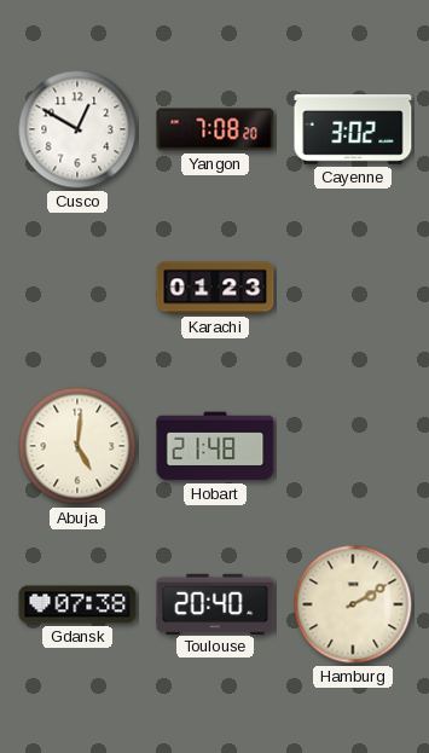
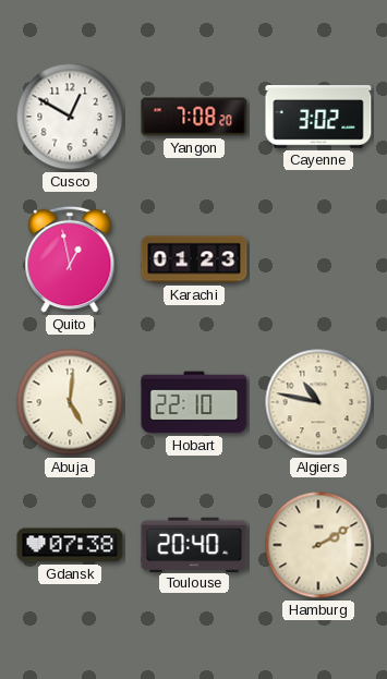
Quito: none -> 12:58 (70, 259)
Hobart: 21:48 -> 22:10 (194, 402)
Algiers: none -> 10:47 (318, 402)
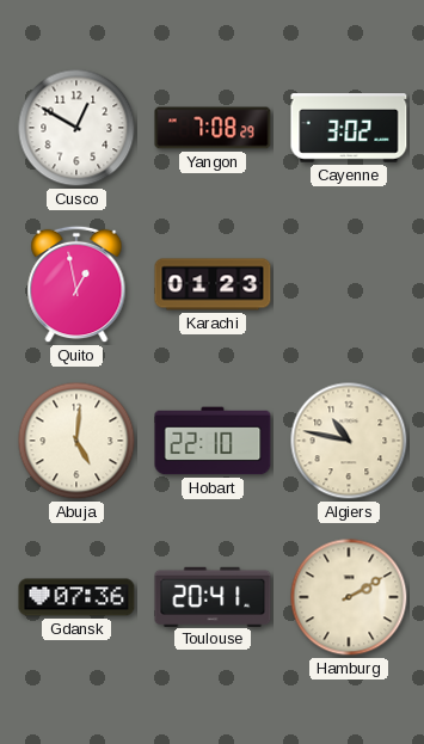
Yangon: 7:08:20 -> 7:08:29 (213, 128)
Gdansk: 07:38 -> 07:36 (76, 597)
Toulouse: 20:40 -> 20:41 (213, 596)
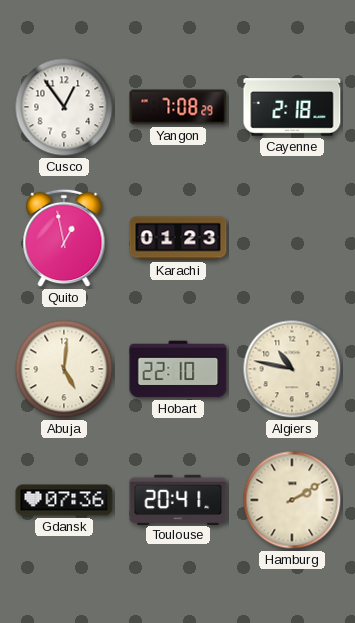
Cusco: 12:50 -> 12:54 (64, 107)
Cayenne: 3:02 -> 2:18 (292, 107)
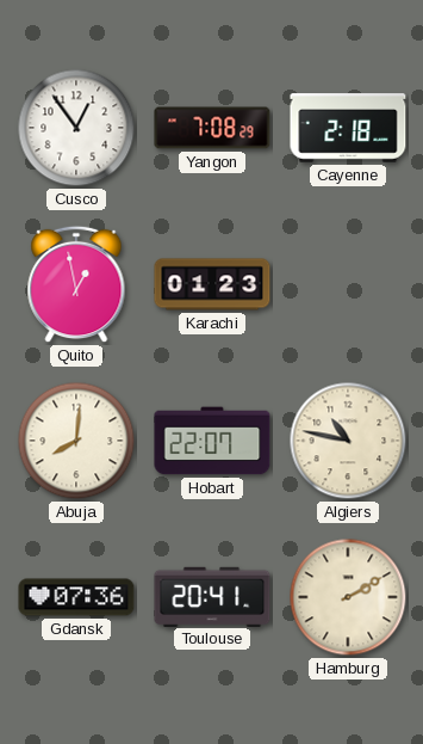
Abuja: 5:01 -> 8:01 (76, 441)
Hobart: 22:10 -> 22:07 (212, 441)
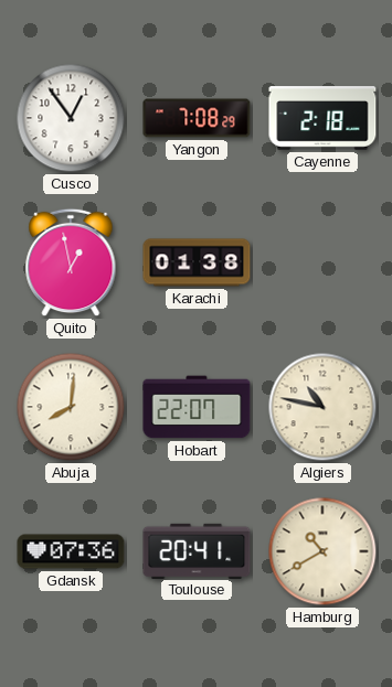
Karachi: 01:23 -> 01:38 (197, 262)
Hamburg: 2:10 -> 10:40 (322, 551)
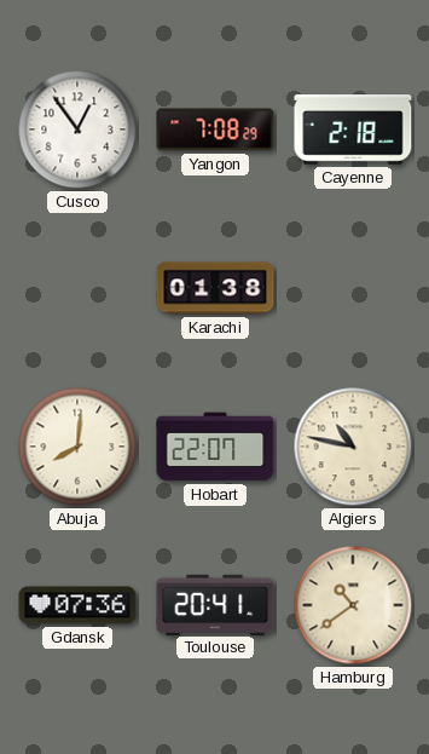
Quito: 12:58 -> none (71, 262)
Hamburg: 10:40 -> 10:39 (353, 605)
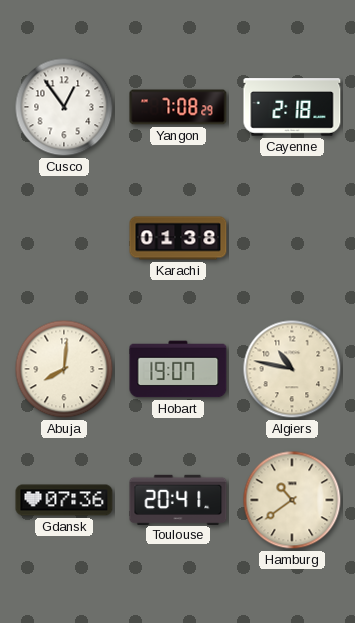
Hobart: 22:07 -> 19:07 (178, 369)
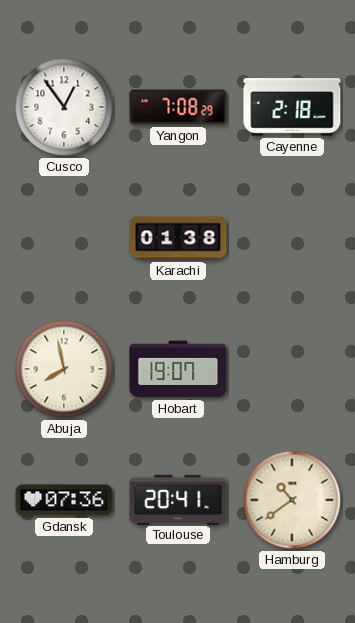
Abuja: 8:01 -> 7:58 (64, 369)
Algiers: 10:47 -> none (292, 369)
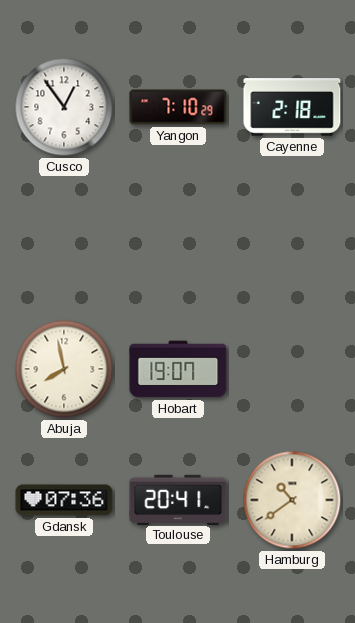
Yangon: 7:08 -> 7:10 (178, 107)
Karachi: 01:38 -> none (178, 238)
